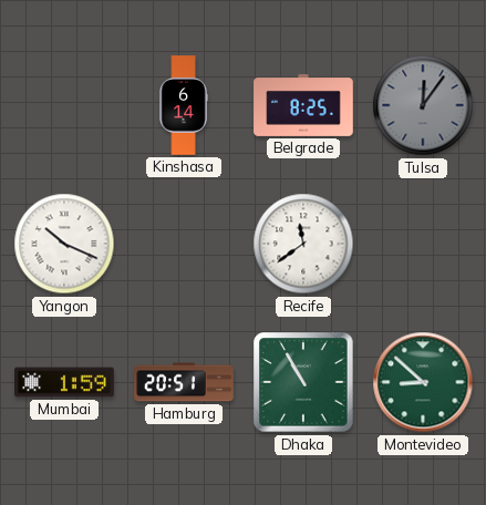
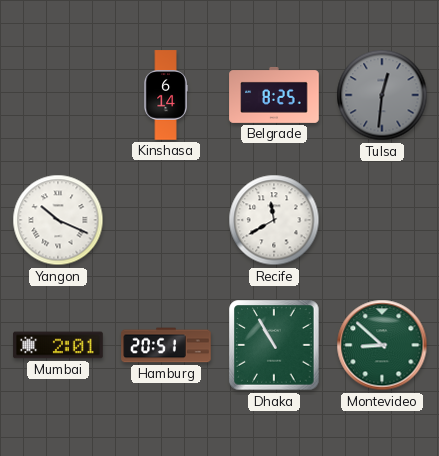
Tulsa: 12:06 -> 12:31 (382, 95)
Recife: 11:39 -> 11:40 (274, 220)
Mumbai: 1:59 -> 2:01 (58, 345)
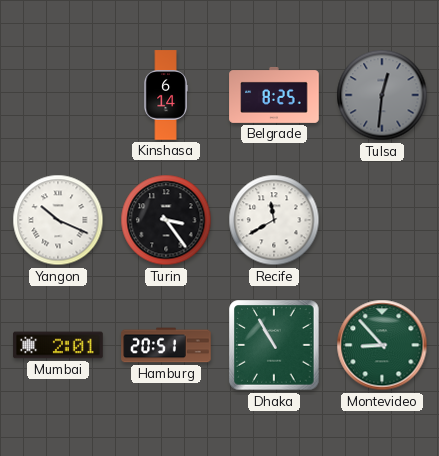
Turin: none -> 3:24 (166, 220)
Montevideo: 8:52 -> 8:53 (382, 345)
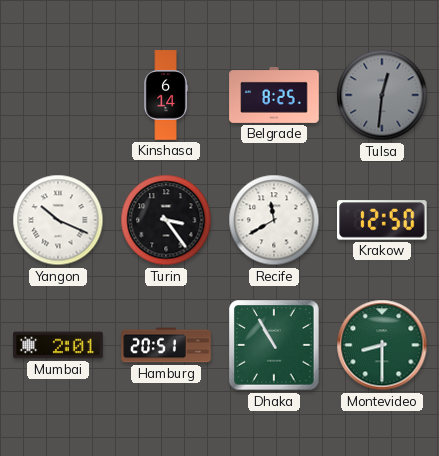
Krakow: none -> 12:50 (383, 220)
Montevideo: 8:53 -> 8:30 (382, 345)
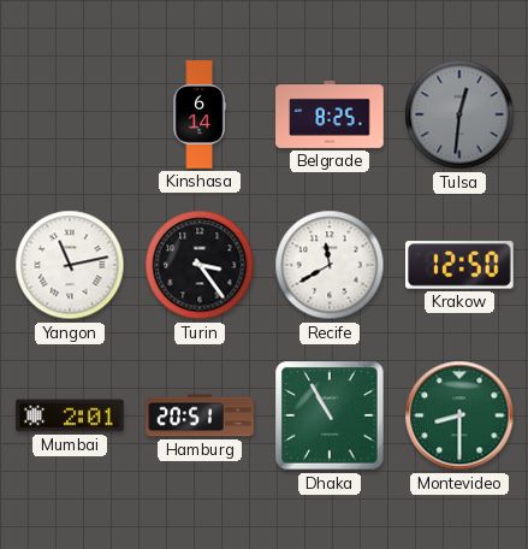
Yangon: 10:19 -> 11:13 (70, 265)
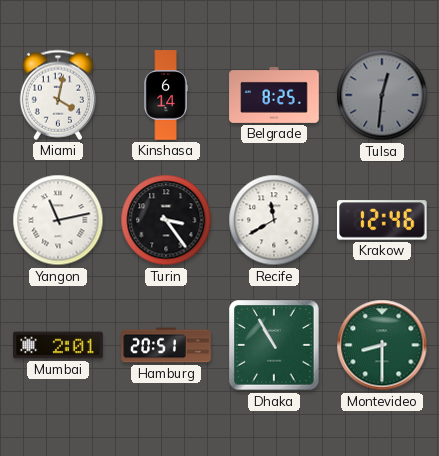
Miami: none -> 4:02 (58, 95)
Krakow: 12:50 -> 12:46 (383, 220)
